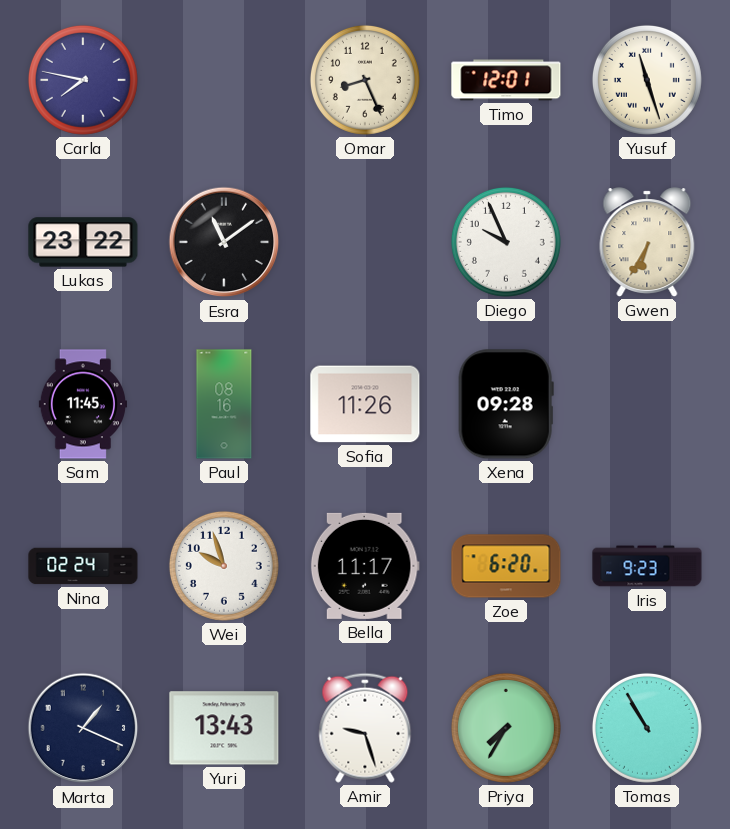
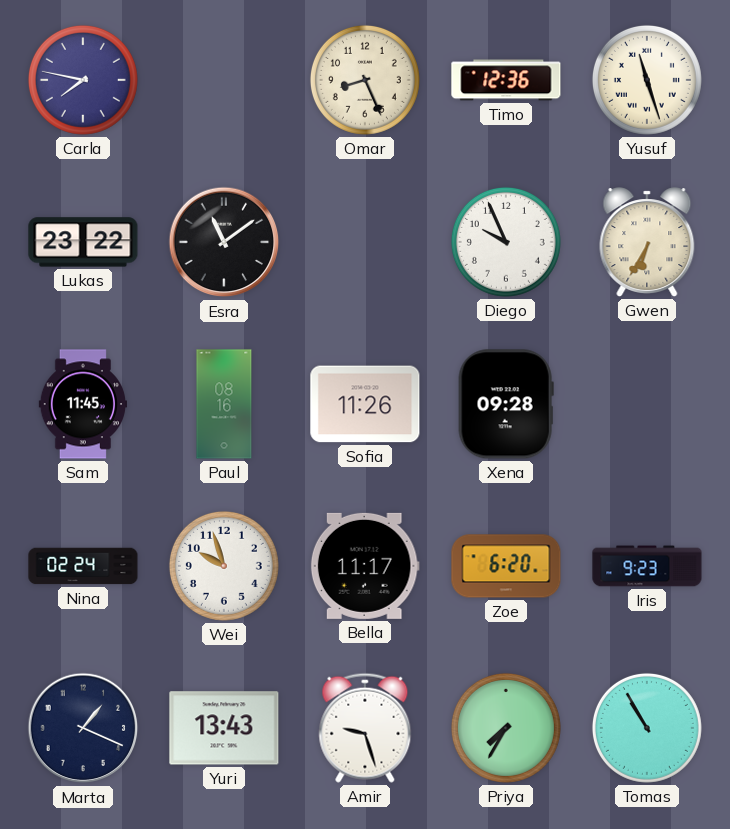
Timo: 12:01 -> 12:36 (506, 80)
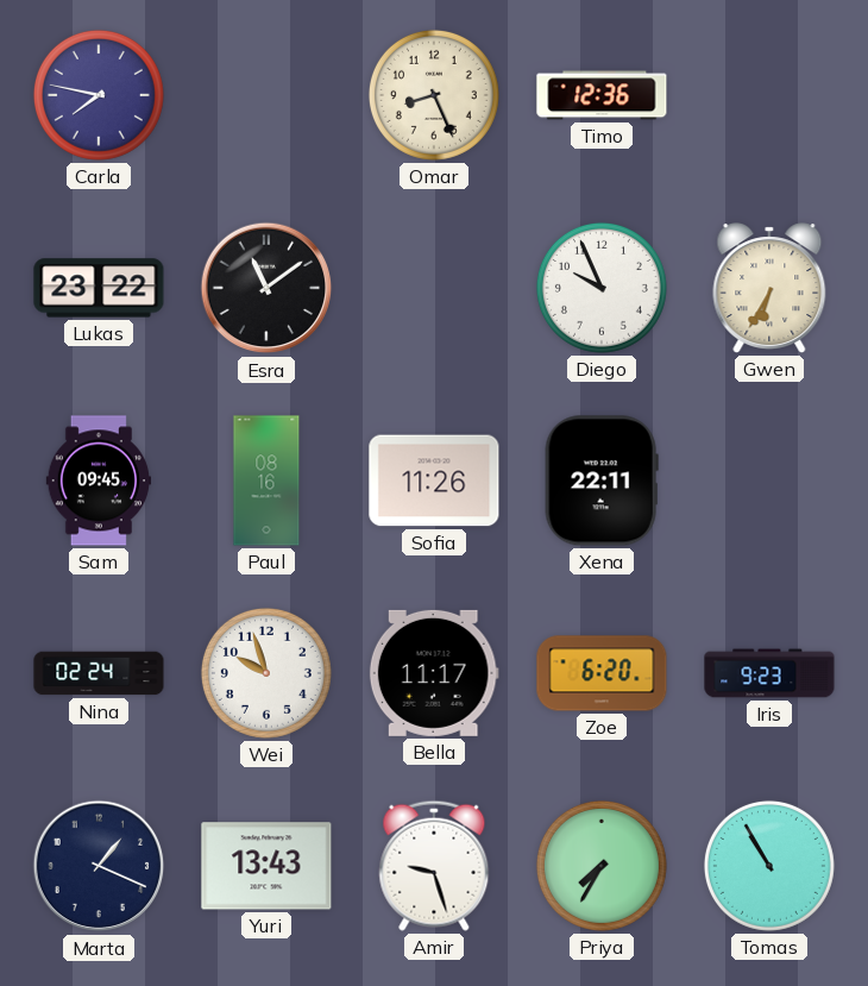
Yusuf: 11:27 -> none (647, 80)
Sam: 11:45 -> 09:45 (98, 481)
Xena: 09:28 -> 22:11 (602, 481)
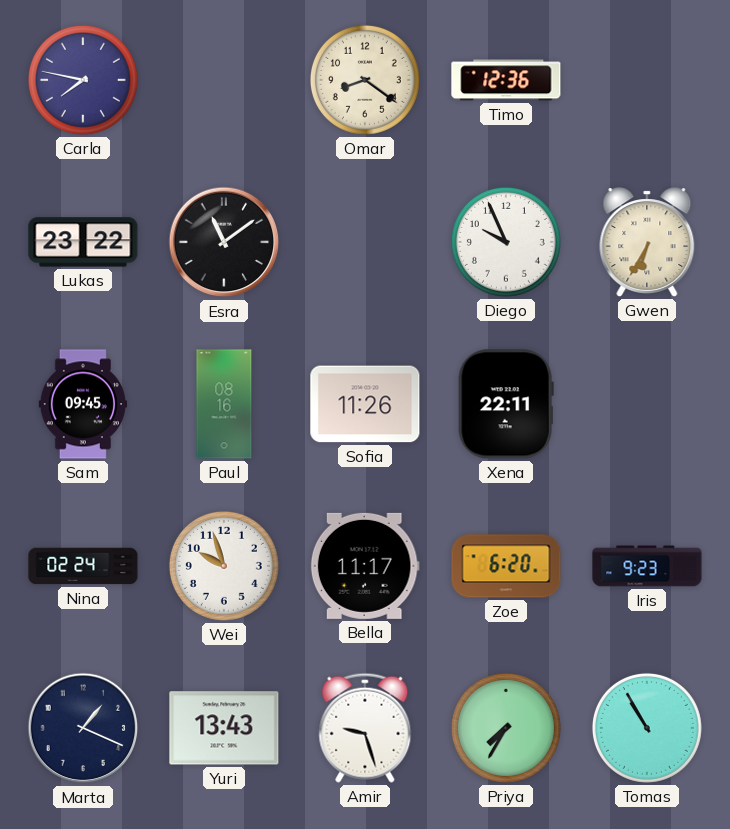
Omar: 8:26 -> 8:21 (365, 80)
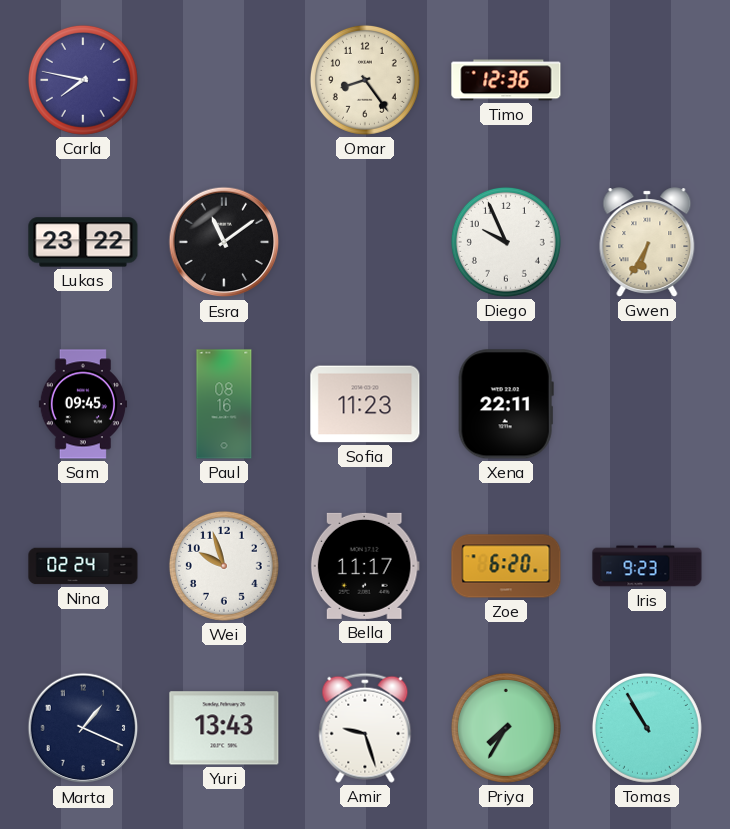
Omar: 8:21 -> 8:24 (365, 80)
Sofia: 11:26 -> 11:23 (365, 404)
